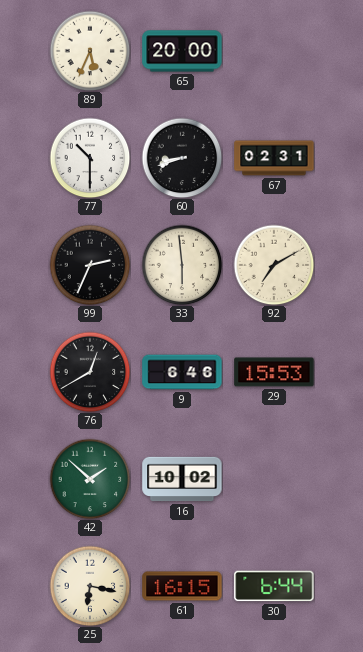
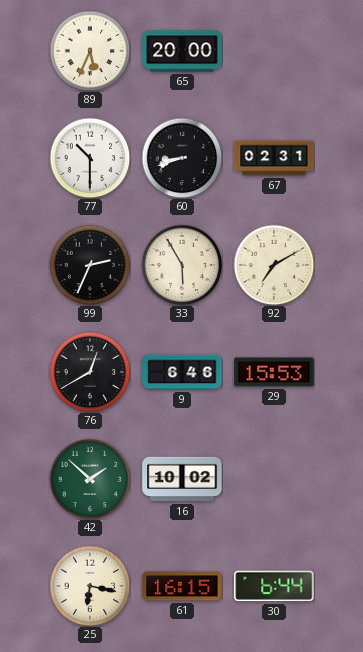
33: 5:59 -> 5:55 (182, 265)
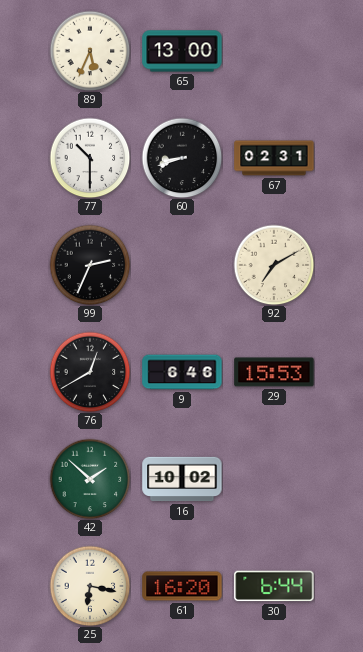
65: 20:00 -> 13:00 (182, 51)
33: 5:55 -> none (182, 265)
61: 16:15 -> 16:20 (182, 586)
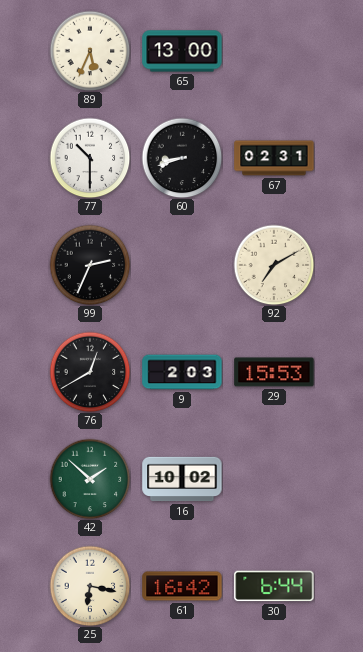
9: 6:46 -> 2:03 (182, 372)
61: 16:20 -> 16:42 (182, 586)
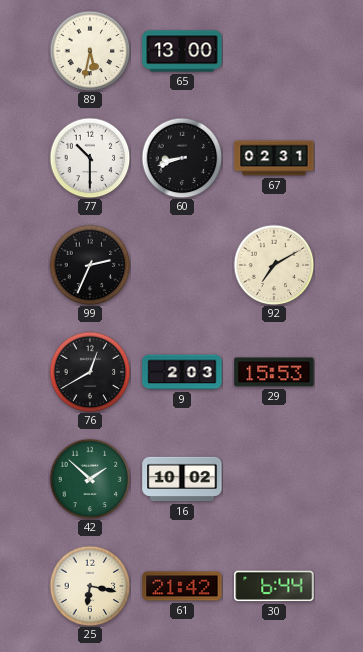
89: 5:34 -> 5:32 (90, 51)
61: 16:42 -> 21:42 (182, 586)
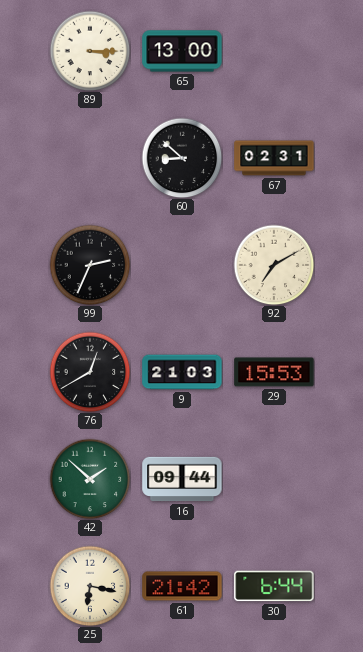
89: 5:32 -> 3:15 (90, 51)
77: 10:30 -> none (90, 158)
60: 8:42 -> 8:52 (182, 158)
9: 2:03 -> 21:03 (182, 372)
16: 10:02 -> 09:44 (182, 479)
